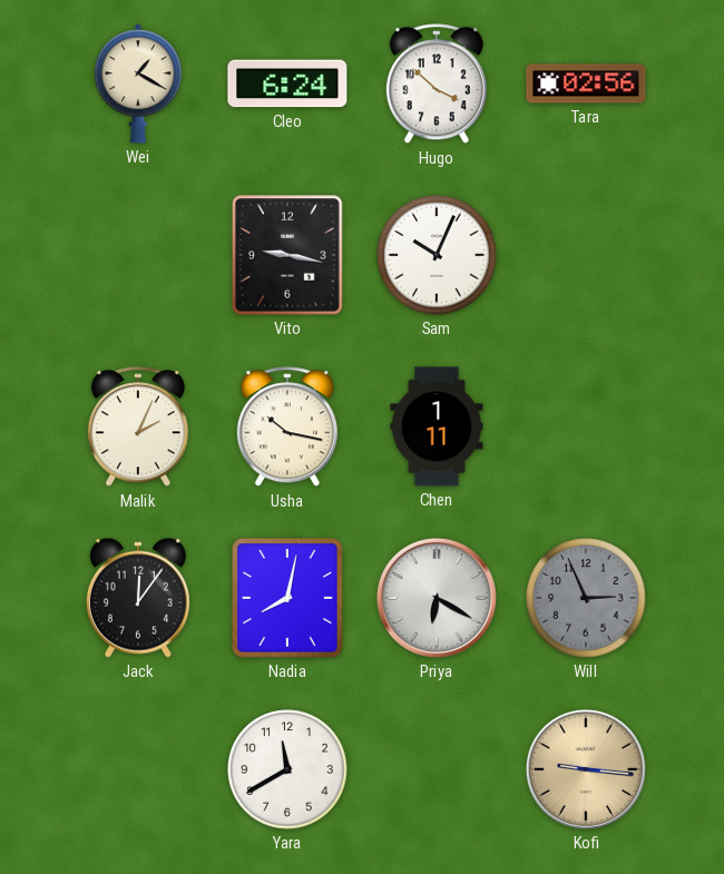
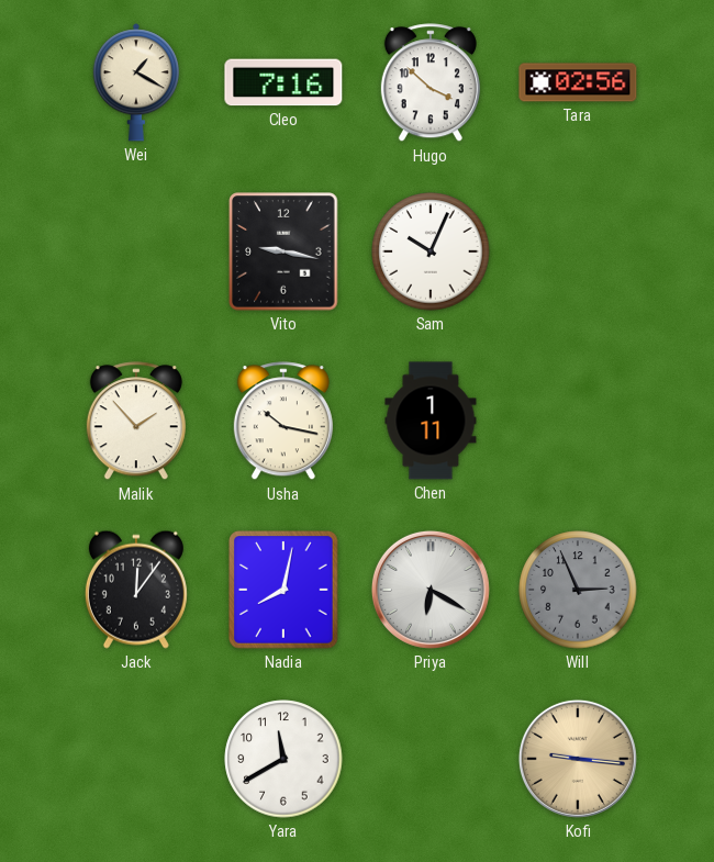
Cleo: 6:24 -> 7:16 (283, 82)
Malik: 2:04 -> 1:53 (136, 422)
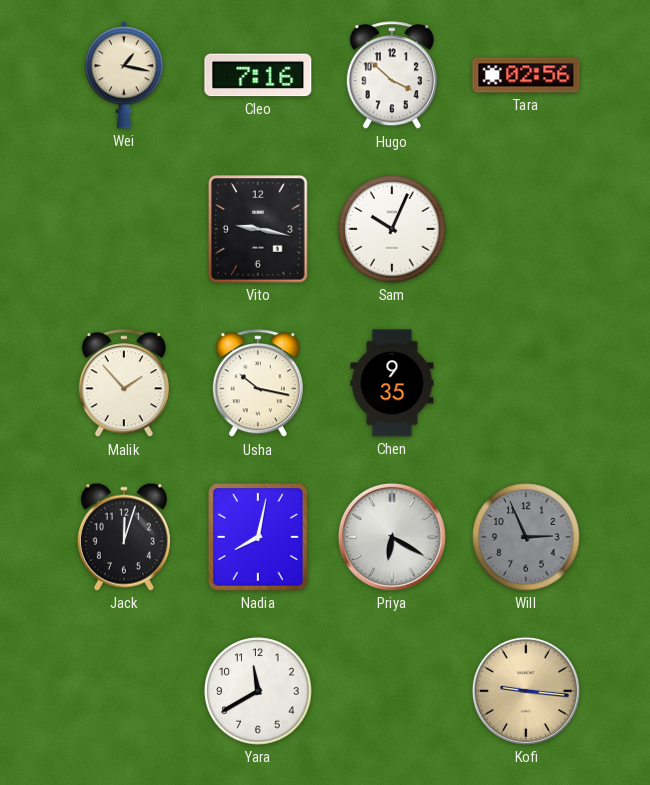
Wei: 1:20 -> 1:17 (124, 75)
Chen: 1:11 -> 9:35 (392, 383)
Jack: 12:06 -> 12:03 (124, 537)
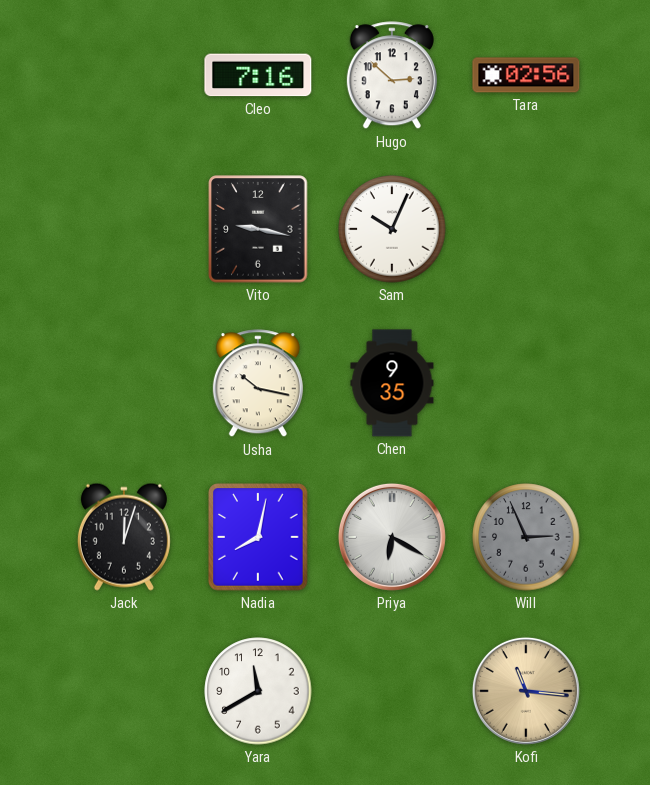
Wei: 1:17 -> none (124, 75)
Hugo: 3:52 -> 2:52 (392, 76)
Malik: 1:53 -> none (124, 384)
Kofi: 9:16 -> 11:16 (526, 691)
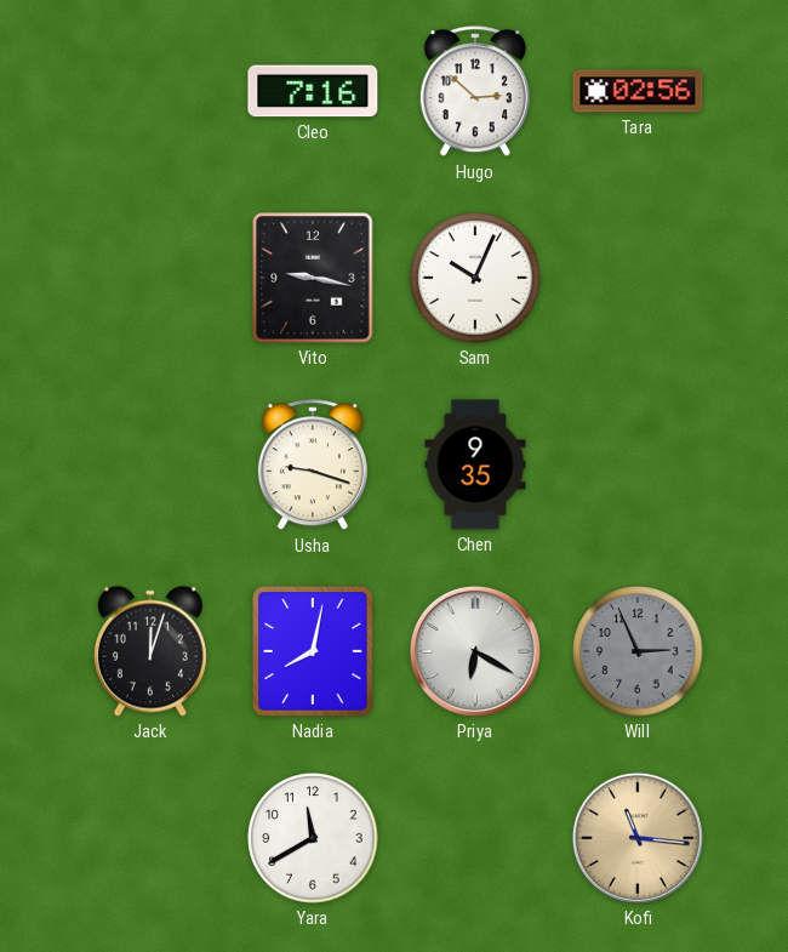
Usha: 10:17 -> 9:18 (313, 466)
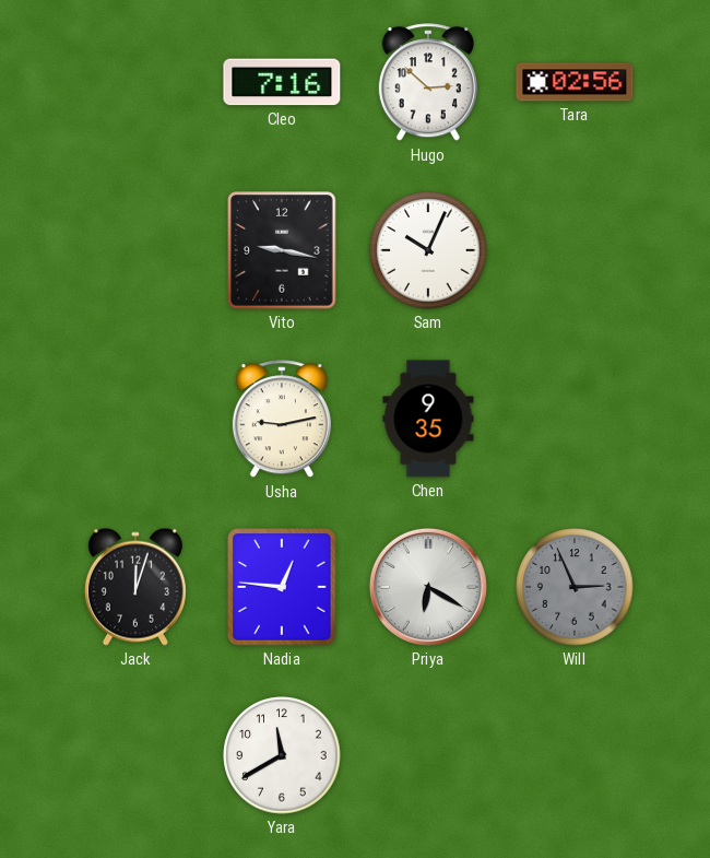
Usha: 9:18 -> 9:13 (282, 420)
Nadia: 8:02 -> 12:46 (282, 587)
Kofi: 11:16 -> none (638, 838)
